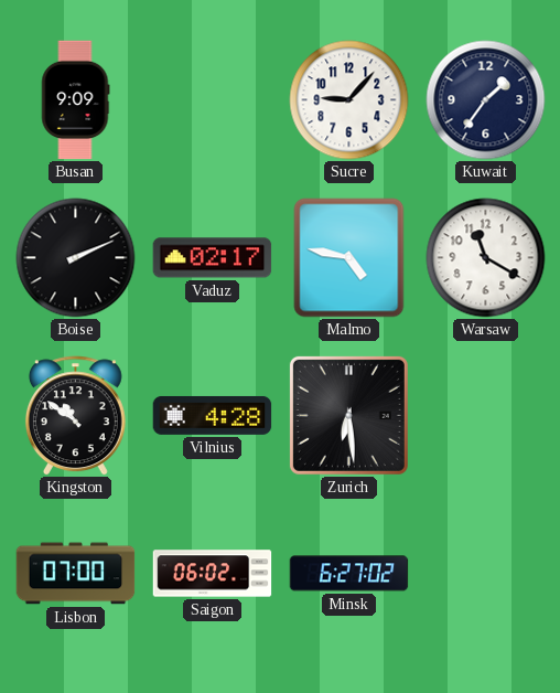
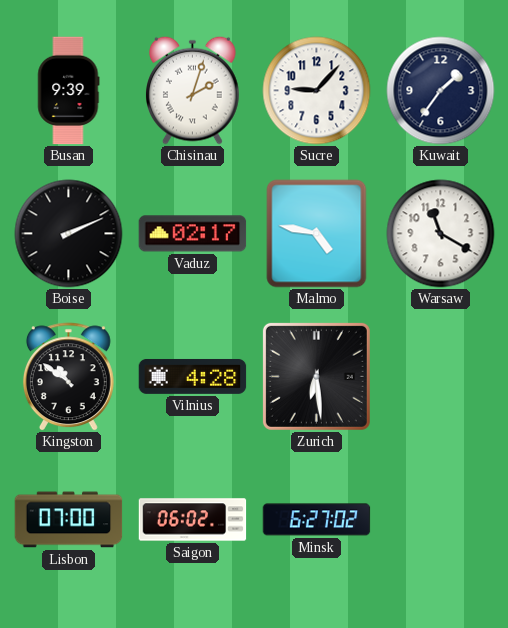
Busan: 9:09 -> 9:39 (69, 91)
Chisinau: none -> 2:03 (193, 90)
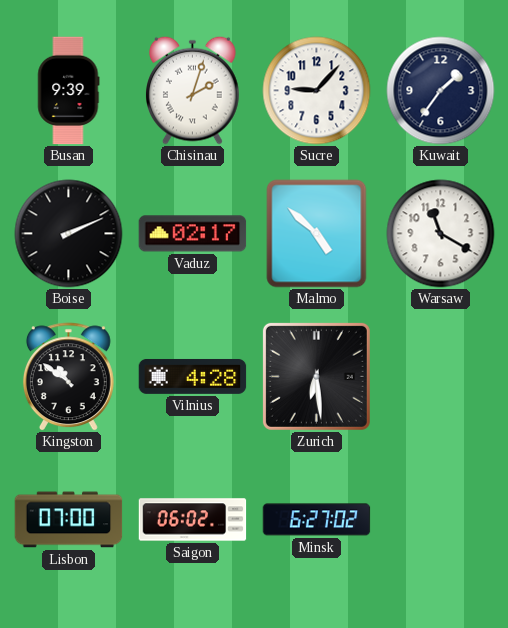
Malmo: 4:47 -> 4:52 (317, 234)
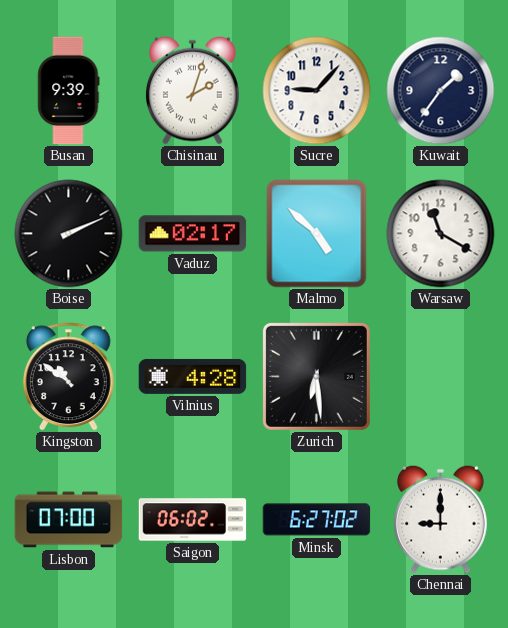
Chennai: none -> 9:00 (441, 519)
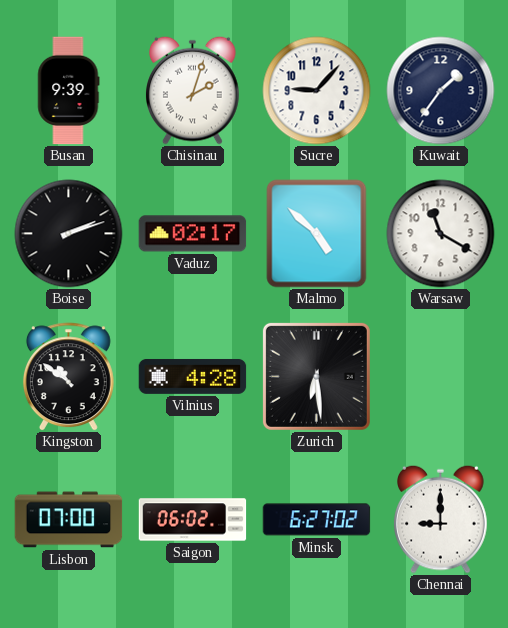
Boise: 2:11 -> 2:12 (69, 234)
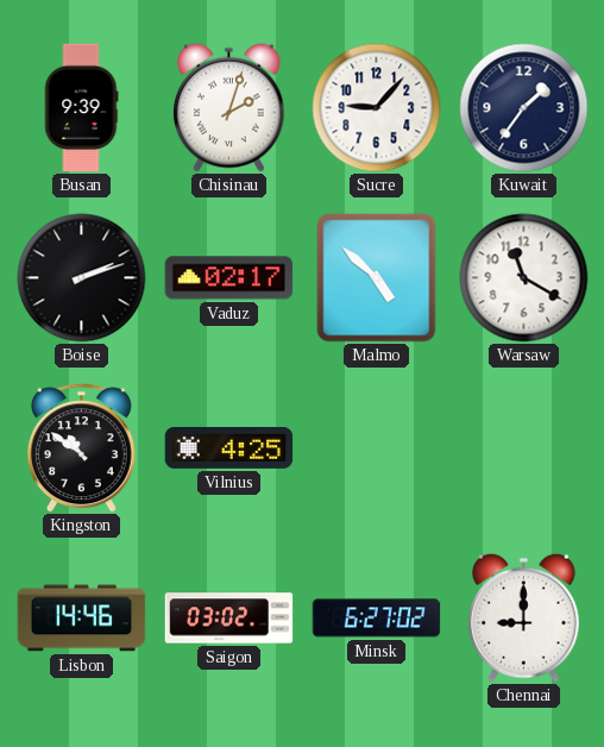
Vilnius: 4:28 -> 4:25 (229, 447)
Zurich: 6:29 -> none (316, 376)
Lisbon: 07:00 -> 14:46 (82, 619)
Saigon: 06:02 -> 03:02 (229, 619)
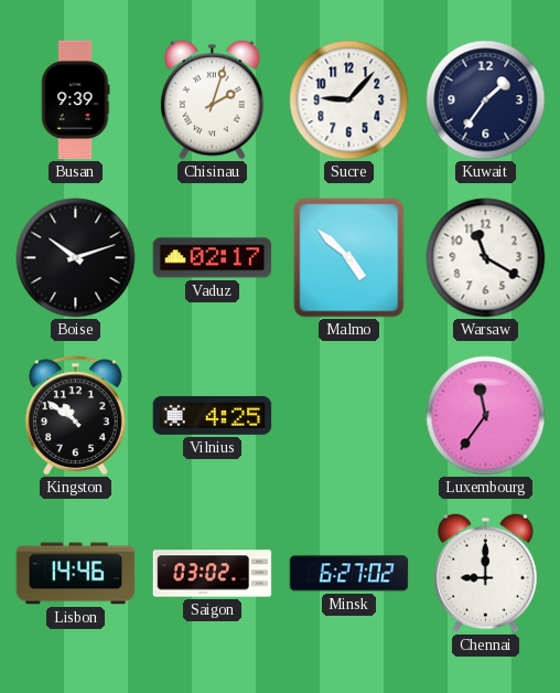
Boise: 2:12 -> 10:12 (76, 258)
Luxembourg: none -> 11:36 (486, 416)
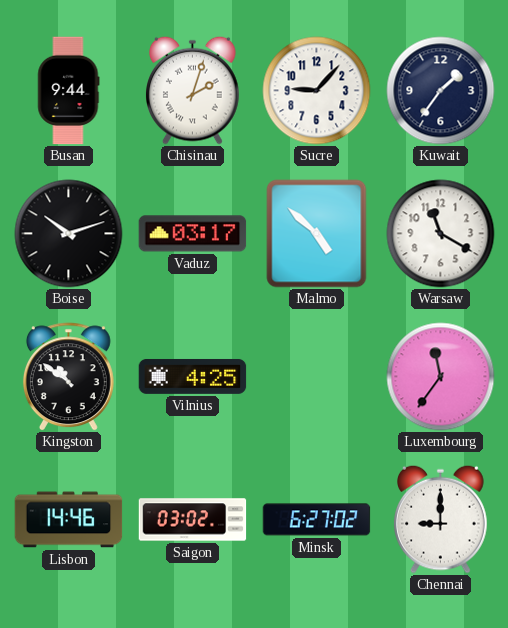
Busan: 9:39 -> 9:44 (69, 91)
Vaduz: 02:17 -> 03:17 (193, 234)
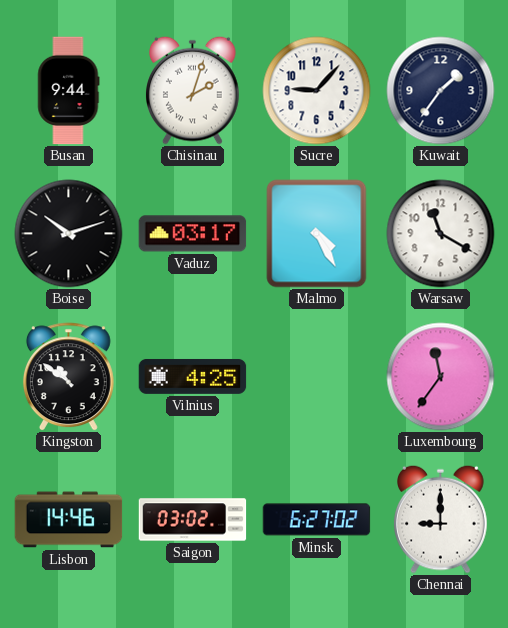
Malmo: 4:52 -> 4:25 (317, 234)
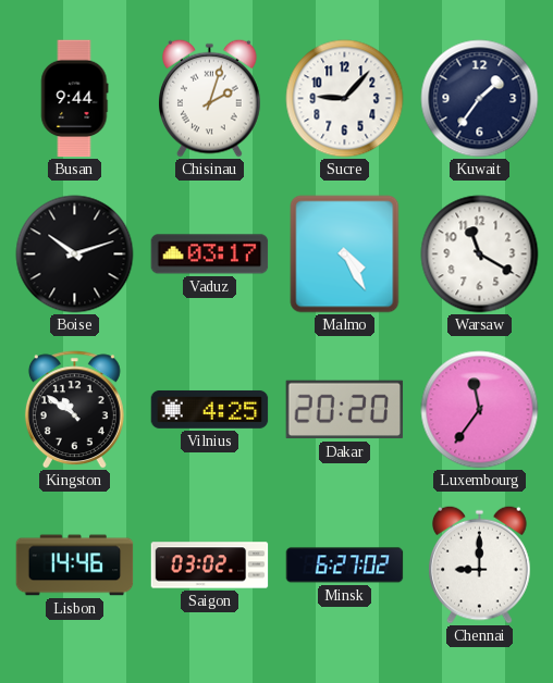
Dakar: none -> 20:20 (345, 410)
